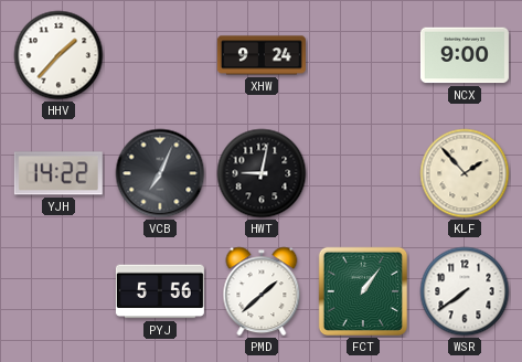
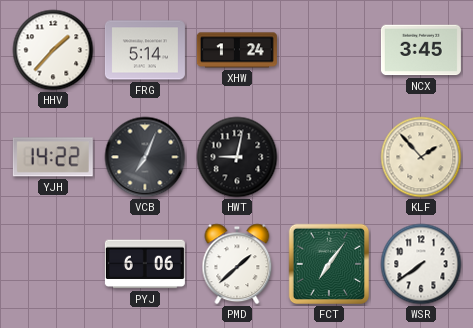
FRG: none -> 5:14 (145, 50)
XHW: 9:24 -> 1:24 (237, 50)
NCX: 9:00 -> 3:45 (421, 50)
PYJ: 5:56 -> 6:06 (145, 264)
FCT: 1:06 -> 7:06 (329, 264)
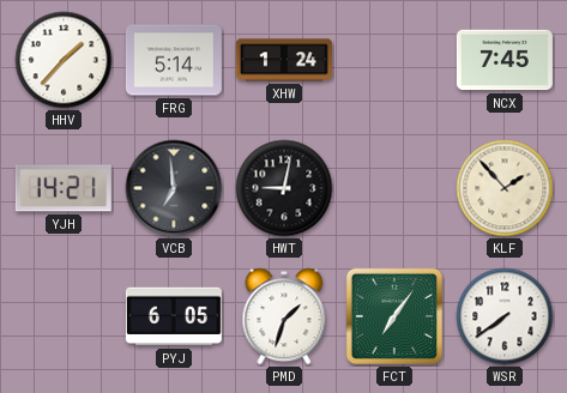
NCX: 3:45 -> 7:45 (505, 60)
YJH: 14:22 -> 14:21 (64, 188)
VCB: 7:04 -> 6:59 (174, 188)
PYJ: 6:06 -> 6:05 (174, 316)
PMD: 1:38 -> 1:33 (284, 316)
